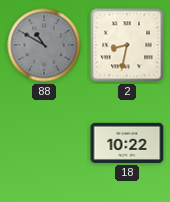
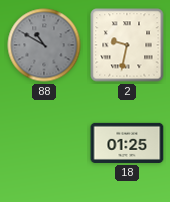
2: 8:32 -> 9:32 (127, 45)
18: 10:22 -> 01:25 (127, 143)
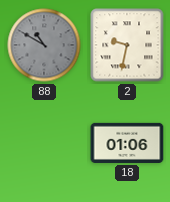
18: 01:25 -> 01:06 (127, 143)
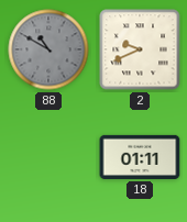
2: 9:32 -> 9:41 (140, 49)
18: 01:06 -> 01:11 (140, 157)
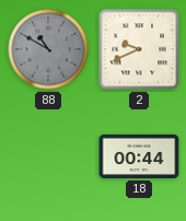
18: 01:11 -> 00:44 (139, 156)
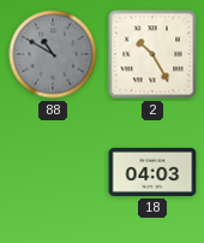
2: 9:41 -> 10:25 (152, 54)
18: 00:44 -> 04:03 (152, 172)
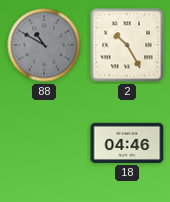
18: 04:03 -> 04:46 (127, 143)
